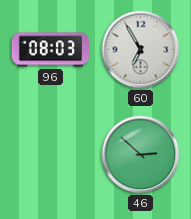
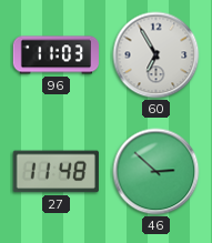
96: 08:03 -> 11:03 (55, 55)
27: none -> 11:48 (55, 172)
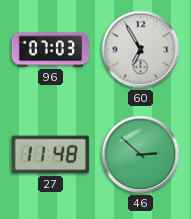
96: 11:03 -> 07:03 (50, 50)
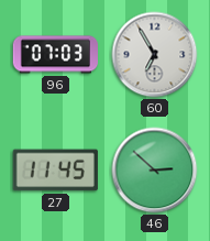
27: 11:48 -> 11:45 (55, 171)
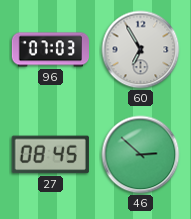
27: 11:45 -> 08:45 (50, 155)
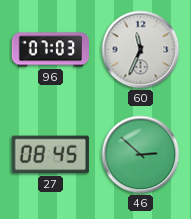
60: 6:55 -> 11:34 (141, 50)
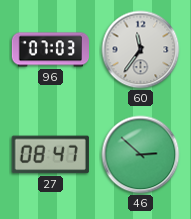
60: 11:34 -> 11:36 (141, 50)
27: 08:45 -> 08:47 (50, 155)
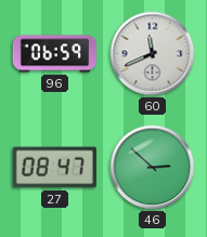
96: 07:03 -> 06:59 (54, 54)
60: 11:36 -> 11:41 (153, 54)
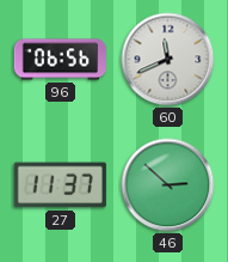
96: 06:59 -> 06:56 (60, 60)
27: 08:47 -> 11:37 (60, 185)
